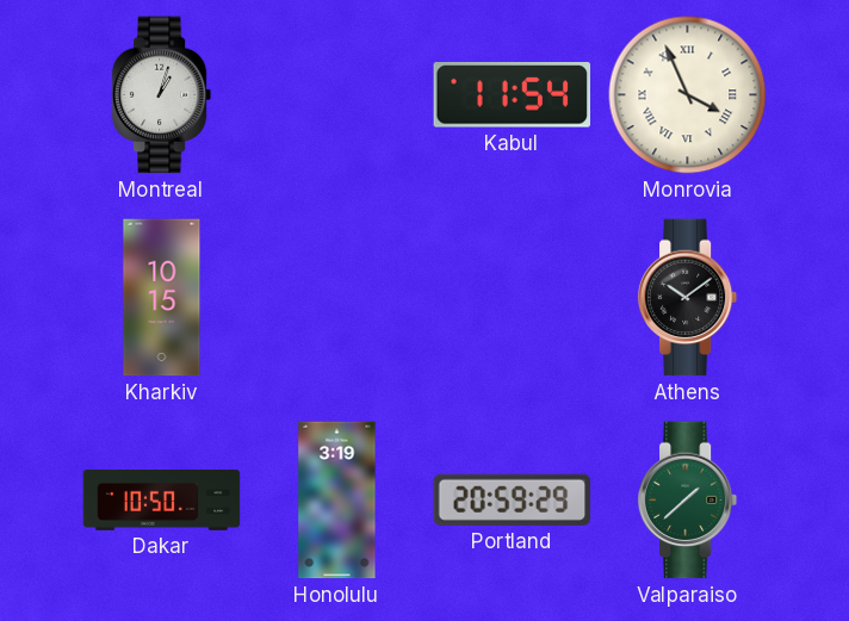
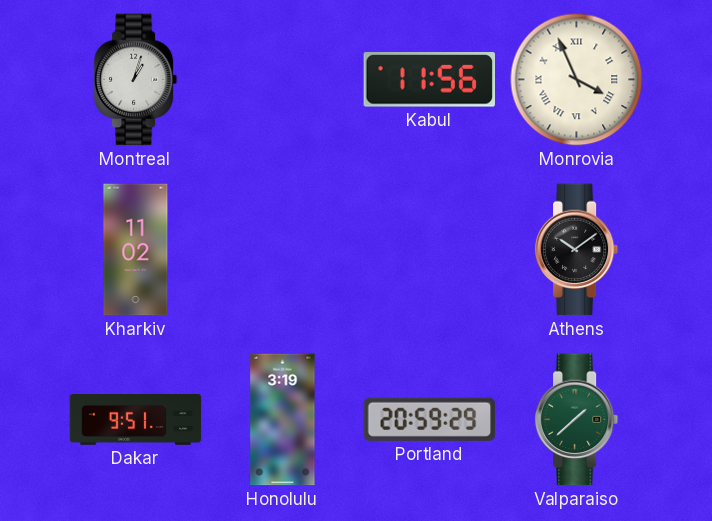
Kabul: 11:54 -> 11:56 (429, 80)
Kharkiv: 10:15 -> 11:02 (136, 250)
Dakar: 10:50 -> 9:51 (136, 420)
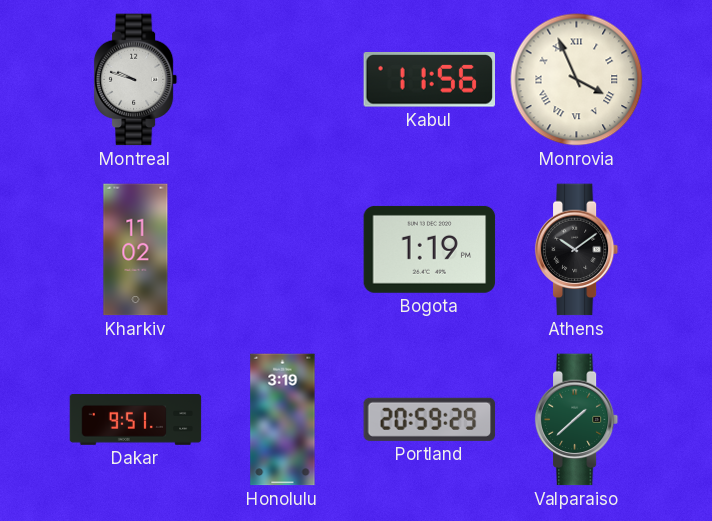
Montreal: 1:03 -> 9:48 (136, 80)
Bogota: none -> 1:19 (430, 249)
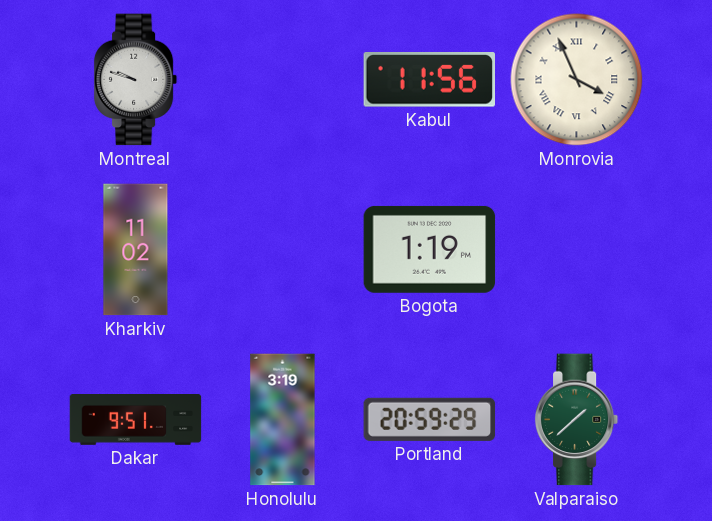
Athens: 10:09 -> none (577, 250)
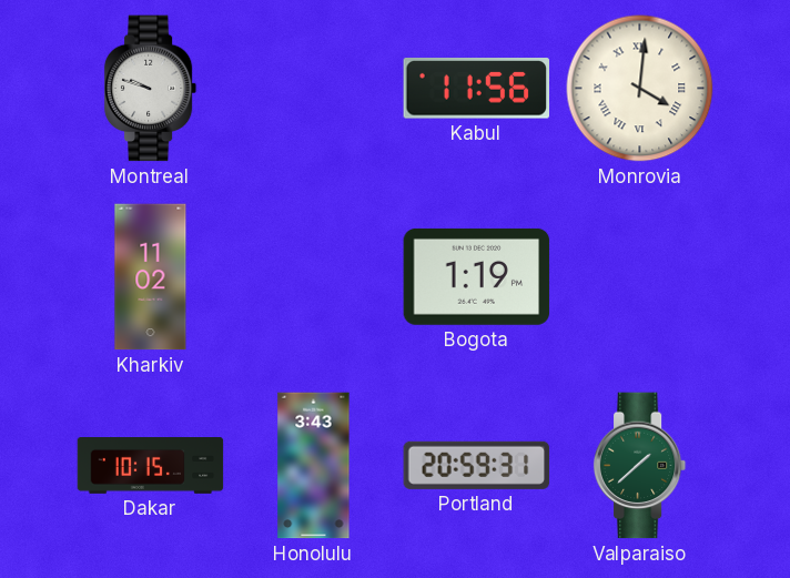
Monrovia: 3:56 -> 4:01 (640, 89)
Dakar: 9:51 -> 10:15 (151, 466)
Honolulu: 3:19 -> 3:43 (314, 466)
Portland: 20:59:29 -> 20:59:31 (477, 465)
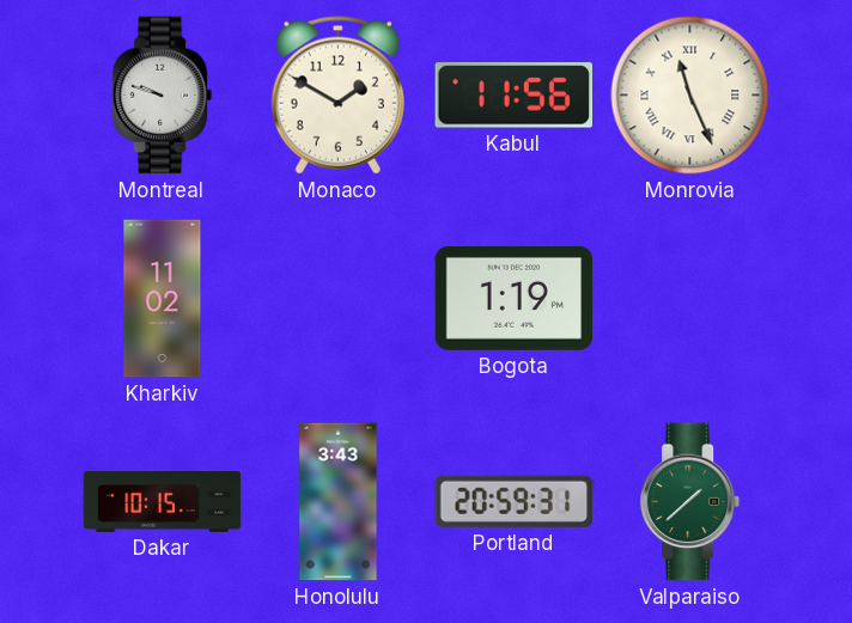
Monaco: none -> 1:50 (337, 96)
Monrovia: 4:01 -> 11:26 (690, 96)
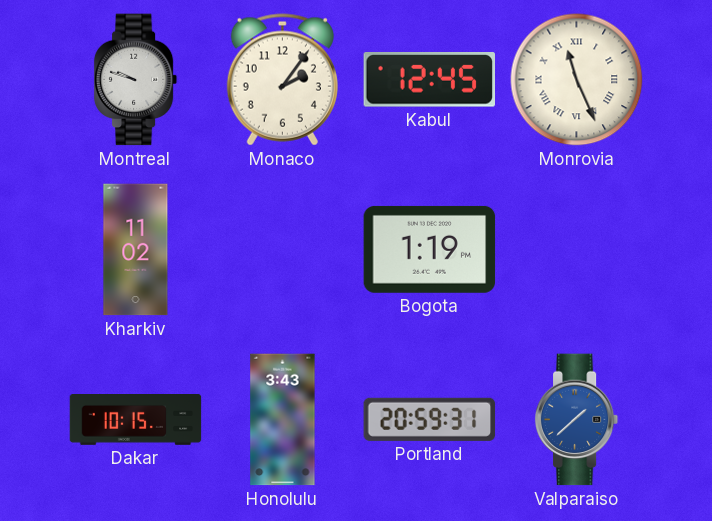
Monaco: 1:50 -> 2:06 (282, 80)
Kabul: 11:56 -> 12:45 (429, 80)
Valparaiso dial: green -> blue (577, 420)
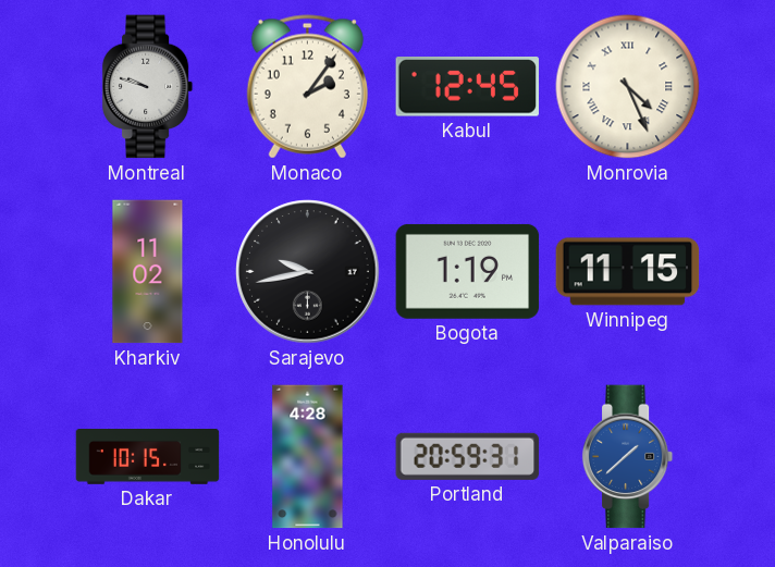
Monrovia: 11:26 -> 4:26 (628, 87)
Sarajevo: none -> 9:43 (308, 272)
Winnipeg: none -> 11:15 (628, 272)
Honolulu: 3:43 -> 4:28 (308, 457)
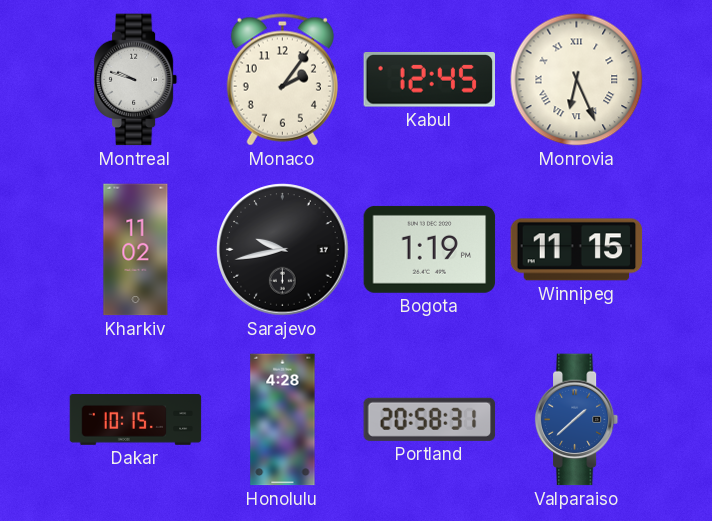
Monrovia: 4:26 -> 6:26 (577, 80)
Portland: 20:59 -> 20:58 (430, 419)
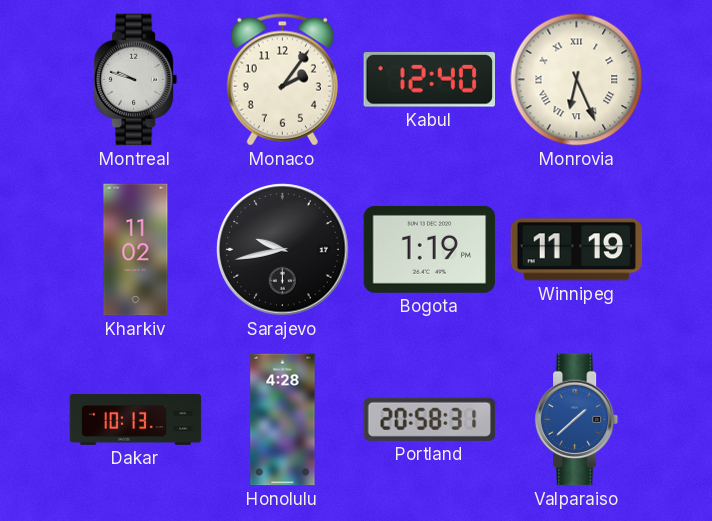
Kabul: 12:45 -> 12:40 (429, 80)
Winnipeg: 11:15 -> 11:19 (577, 250)
Dakar: 10:15 -> 10:13 (136, 420)
